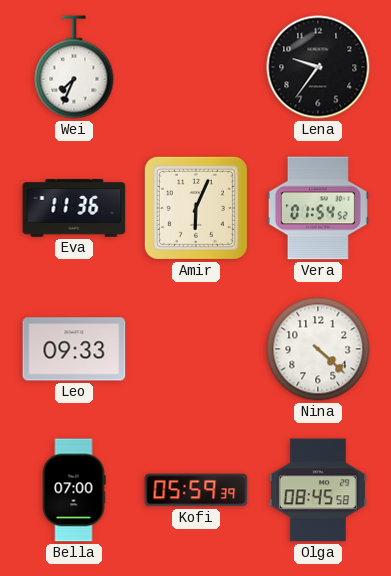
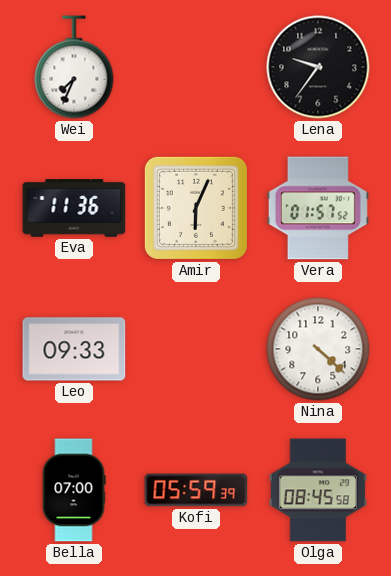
Vera: 01:54 -> 01:57 (318, 208)
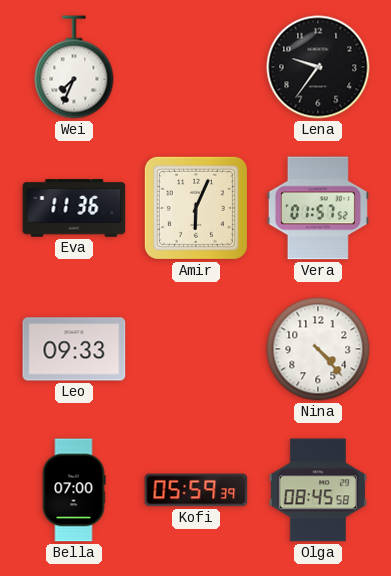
Nina: 4:22 -> 4:23 (318, 349)
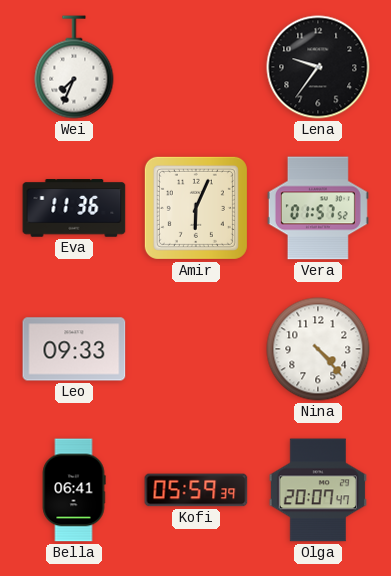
Bella: 07:00 -> 06:41 (74, 490)
Olga: 08:45 -> 20:07 (318, 490)
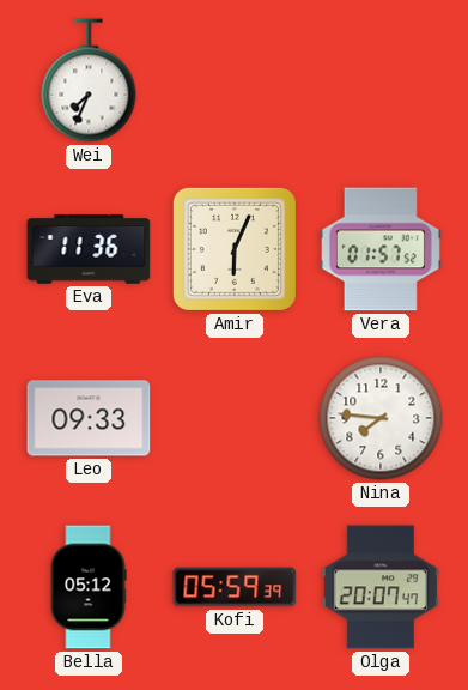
Lena: 9:36 -> none (318, 67)
Nina: 4:23 -> 7:46 (381, 418)
Bella: 06:41 -> 05:12 (89, 587)
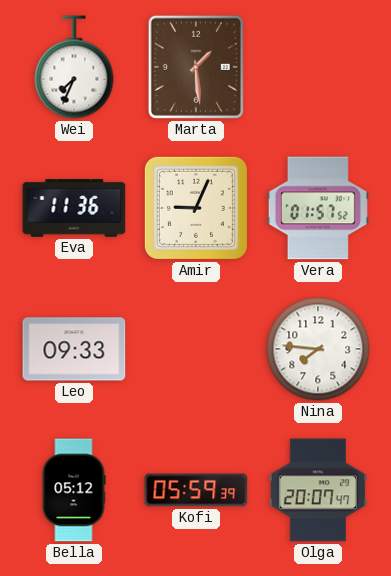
Marta: none -> 1:29 (196, 67)
Amir: 6:04 -> 9:04 (196, 208)
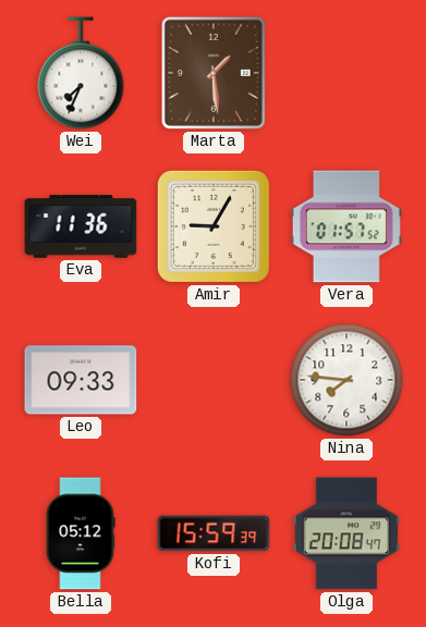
Amir: 9:04 -> 9:05 (214, 226)
Kofi: 05:59 -> 15:59 (214, 533)
Olga: 20:07 -> 20:08 (346, 533)
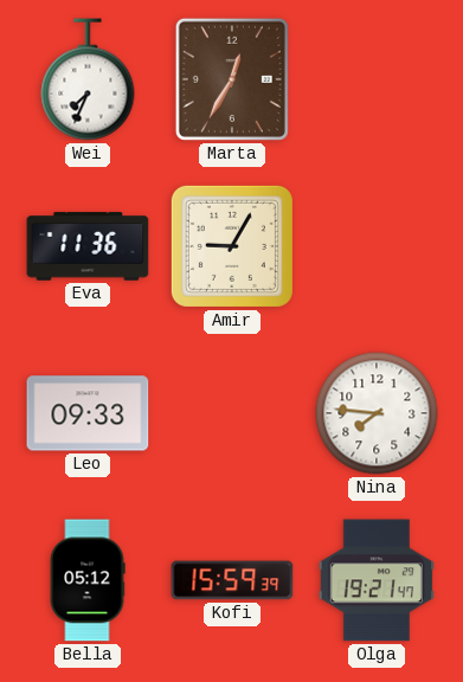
Marta: 1:29 -> 12:35 (232, 79)
Vera: 01:57 -> none (346, 226)
Olga: 20:08 -> 19:21 (377, 580)
